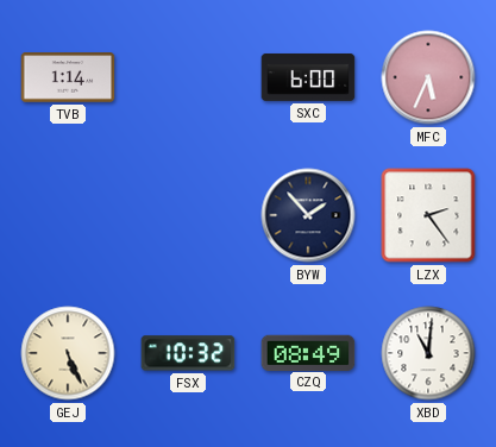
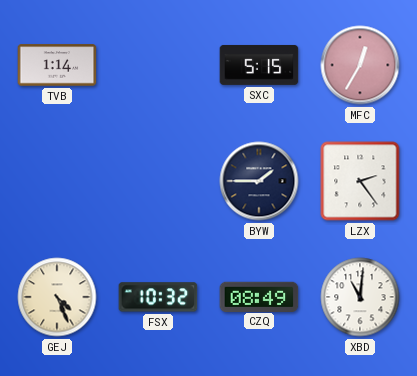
SXC: 6:00 -> 5:15 (259, 65)
MFC: 5:34 -> 12:35 (360, 65)
BYW: 1:53 -> 1:45 (259, 181)
GEJ: 5:26 -> 4:26 (57, 297)
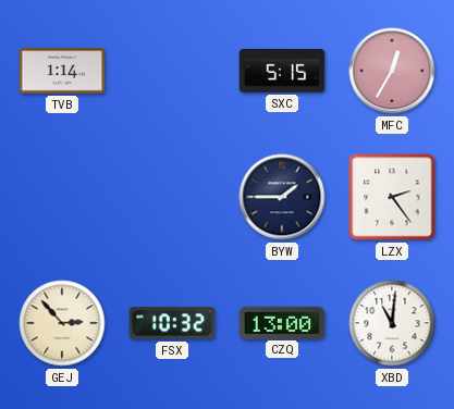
GEJ: 4:26 -> 2:53 (62, 323)
CZQ: 08:49 -> 13:00 (282, 322)
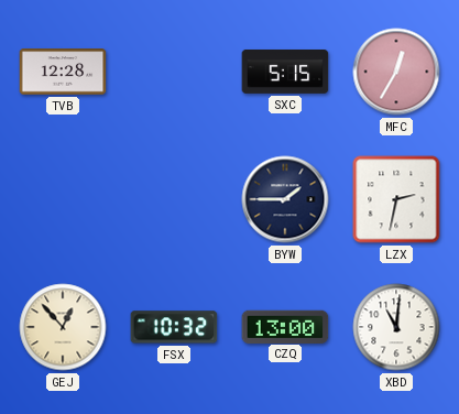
TVB: 1:14 -> 12:28 (63, 72)
LZX: 2:24 -> 2:32 (396, 199)
GEJ: 2:53 -> 12:53 (63, 327)
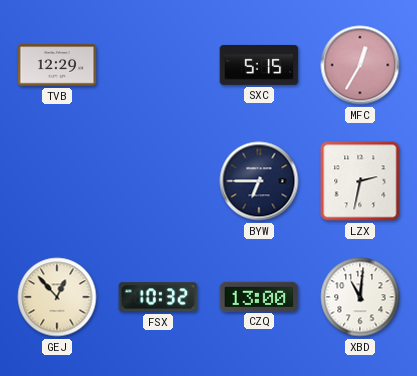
TVB: 12:28 -> 12:29 (57, 65)
BYW: 1:45 -> 6:45 (259, 181)
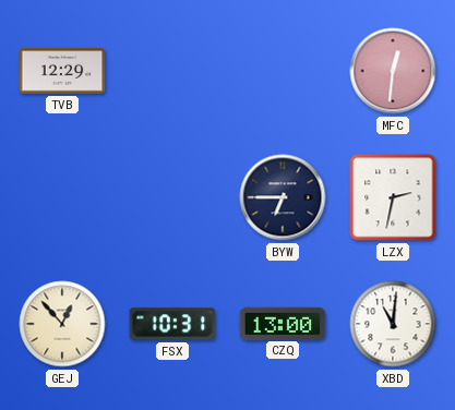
SXC: 5:15 -> none (259, 65)
MFC: 12:35 -> 12:31 (393, 71)
FSX: 10:32 -> 10:31 (172, 324)
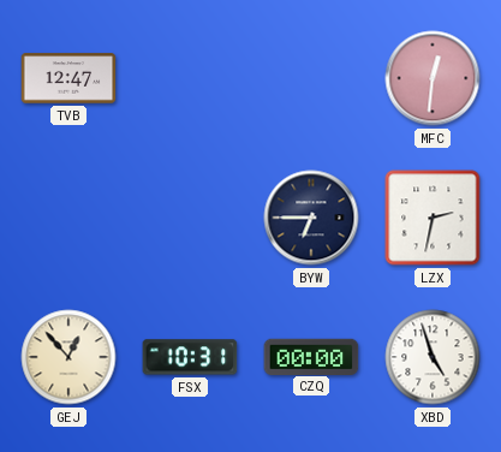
TVB: 12:29 -> 12:47 (68, 78)
CZQ: 13:00 -> 00:00 (311, 356)
XBD: 11:01 -> 4:57 (433, 357)
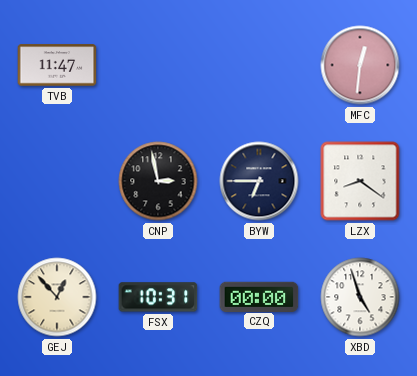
TVB: 12:47 -> 11:47 (57, 65)
CNP: none -> 2:58 (158, 181)
LZX: 2:32 -> 8:21 (360, 181)
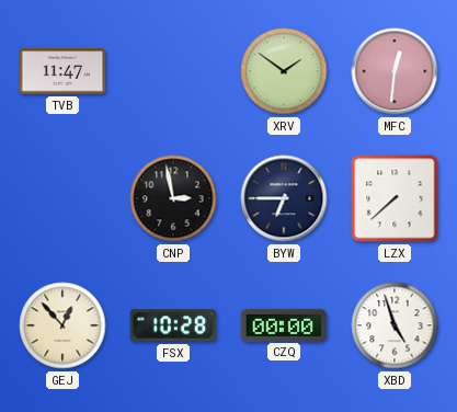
XRV: none -> 1:51 (284, 71)
LZX: 8:21 -> 7:38 (395, 198)
FSX: 10:31 -> 10:28 (173, 325)
